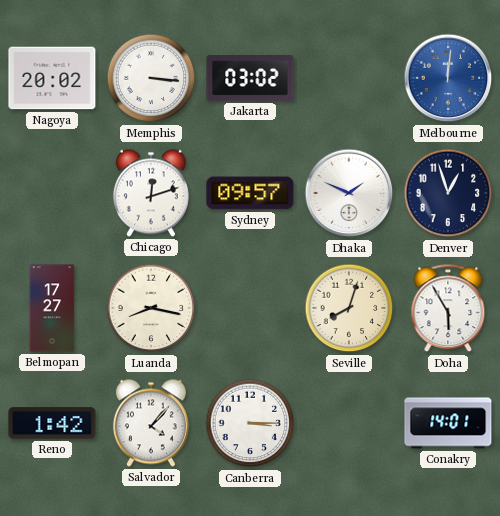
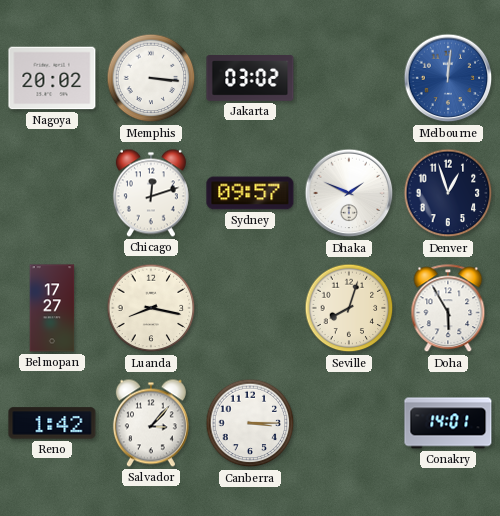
Salvador: 4:07 -> 3:07 (151, 423)
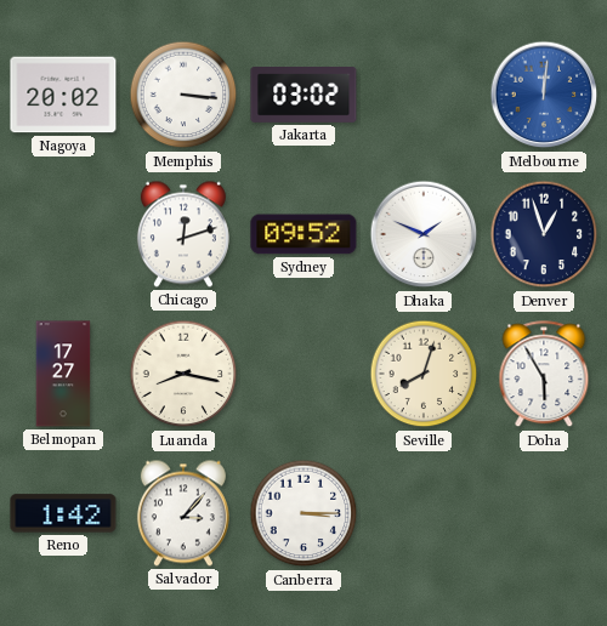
Sydney: 09:57 -> 09:52 (303, 234)
Conakry: 14:01 -> none (448, 423)
